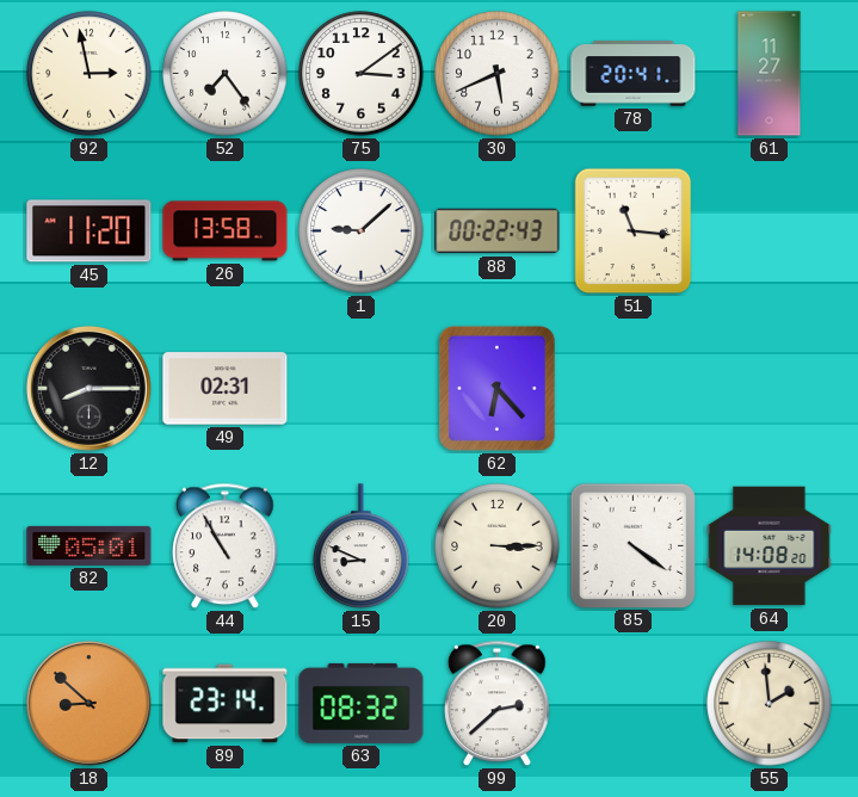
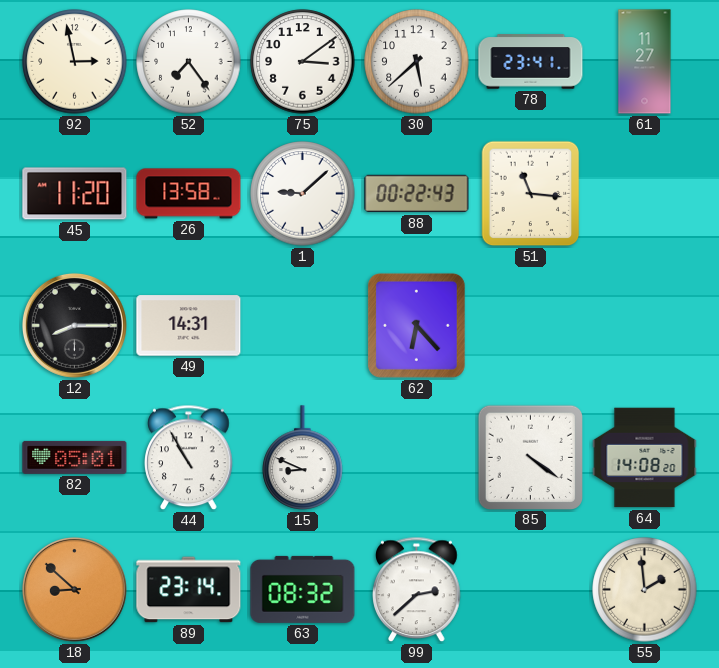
30: 5:41 -> 5:38 (417, 62)
78: 20:41 -> 23:41 (531, 62)
49: 02:31 -> 14:31 (189, 326)
20: 3:15 -> none (498, 546)
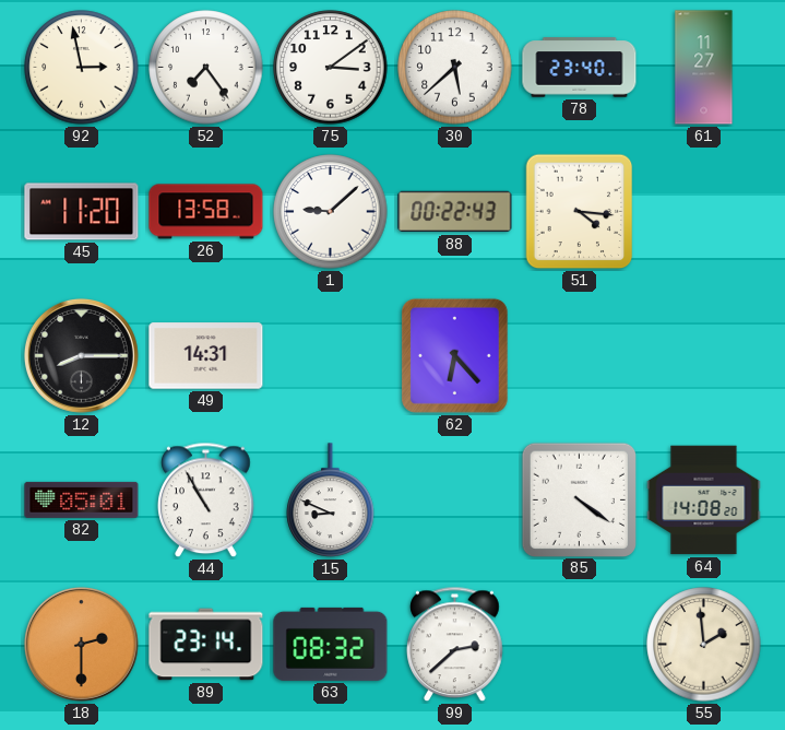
78: 23:41 -> 23:40 (580, 68)
51: 11:16 -> 4:16 (580, 212)
18: 8:52 -> 2:30 (81, 644)
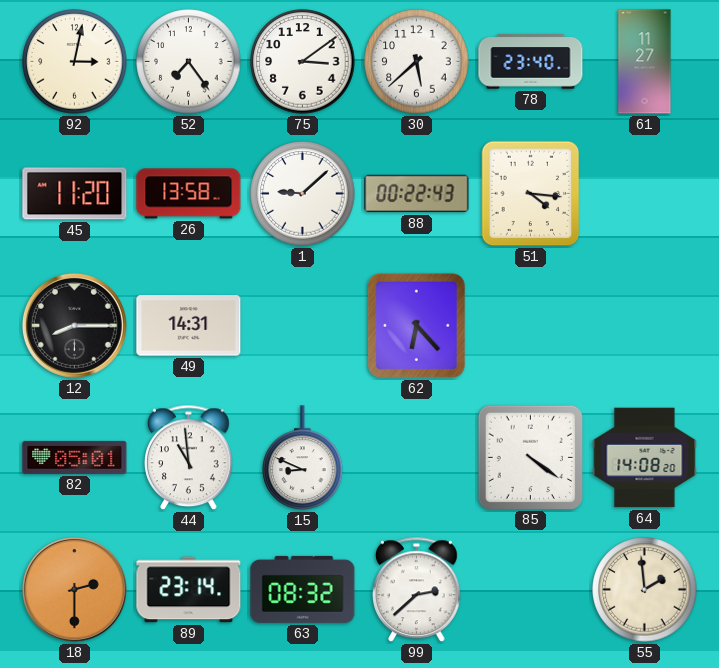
92: 2:58 -> 3:02 (75, 62)
44: 10:55 -> 10:59 (189, 458)
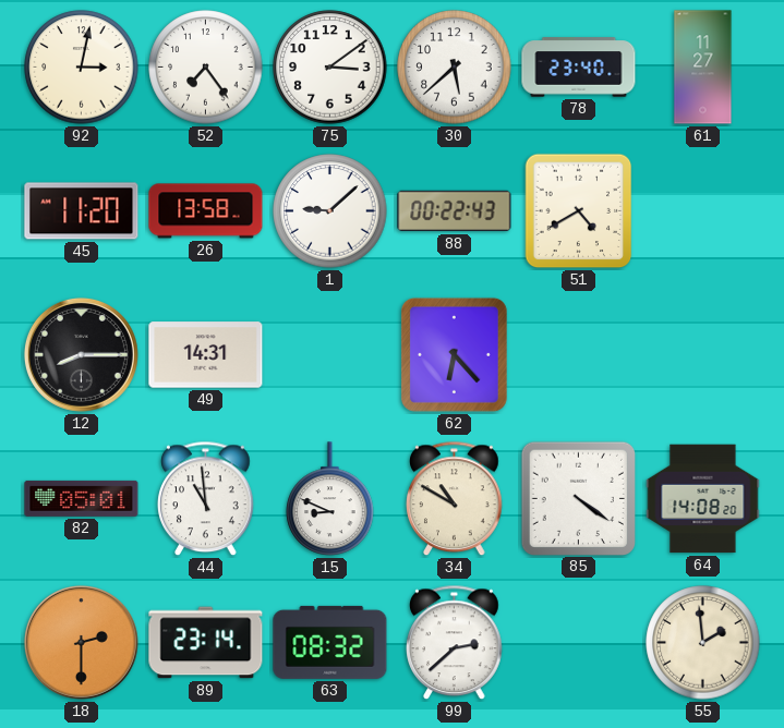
51: 4:16 -> 4:40 (579, 211)
34: none -> 10:50 (455, 499)
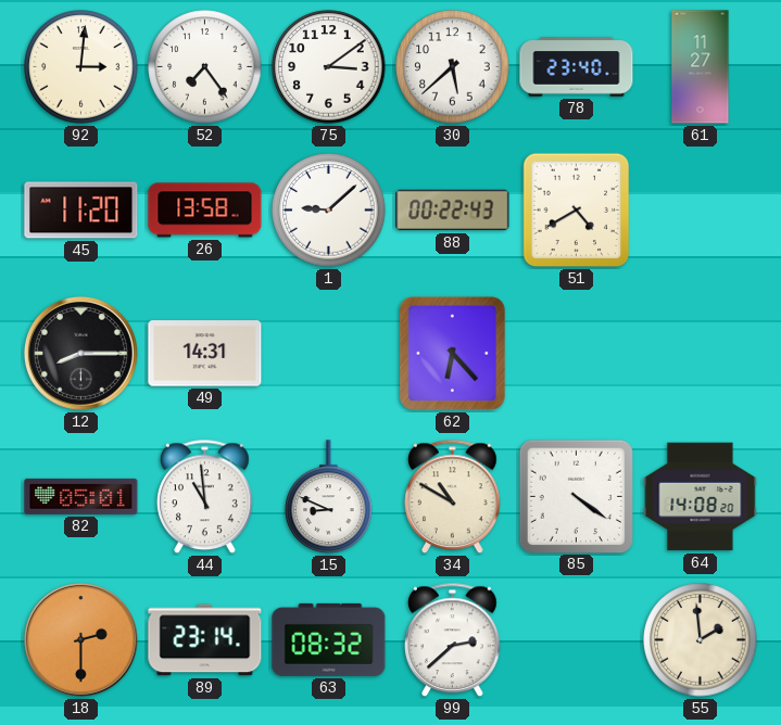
92: 3:02 -> 3:01 (81, 67)
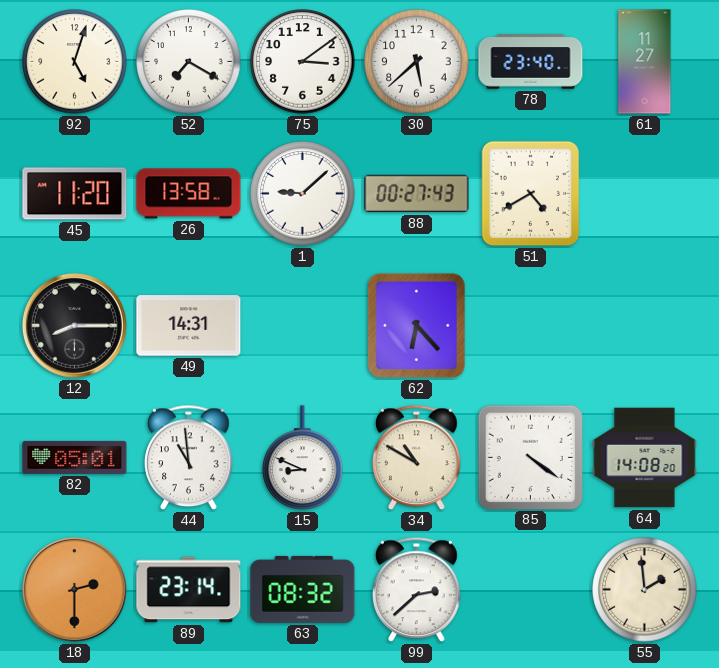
92: 3:01 -> 5:03 (75, 62)
52: 7:24 -> 7:20 (189, 62)
88: 00:22 -> 00:27 (417, 194)
